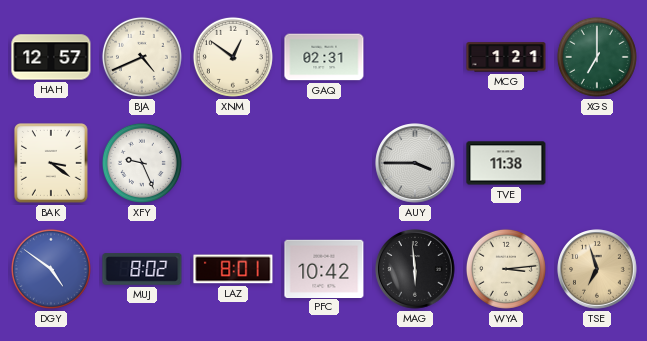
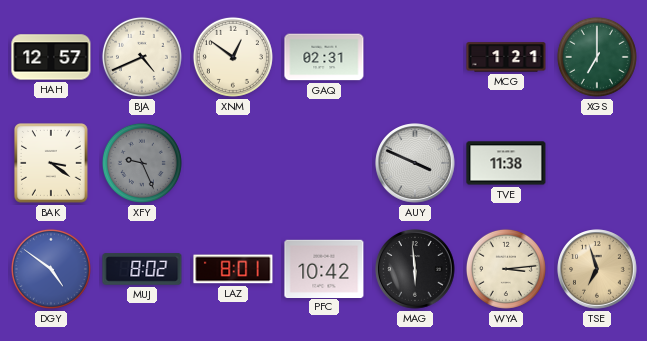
XFY dial: white -> grey (142, 163)
AUY: 3:45 -> 3:49 (415, 163)
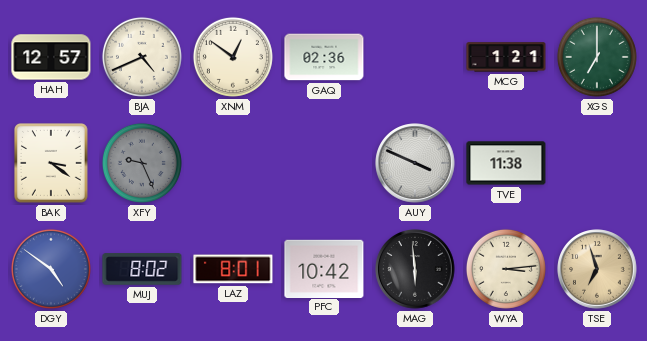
GAQ: 02:31 -> 02:36 (324, 57)
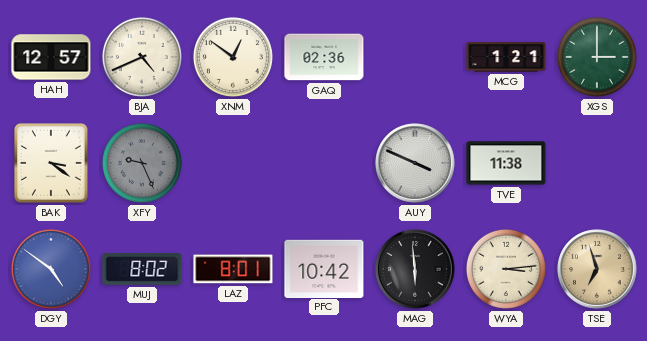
XGS: 7:00 -> 3:00 (597, 57)
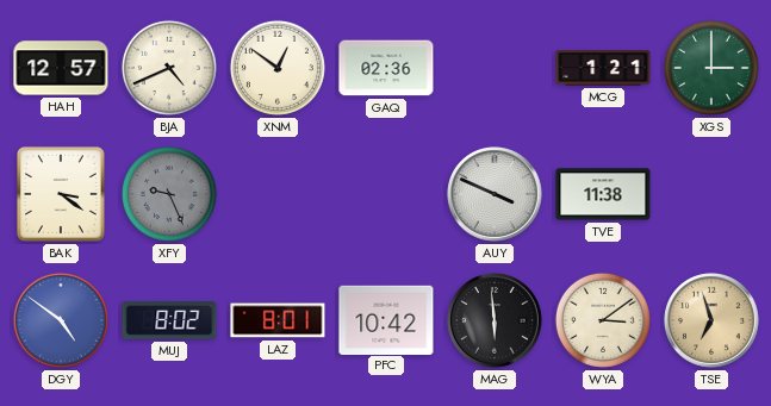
WYA: 3:14 -> 3:09 (603, 320)
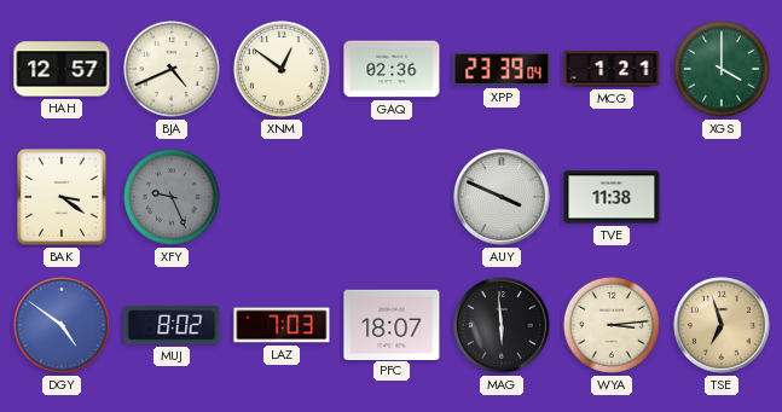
XPP: none -> 23:39 (502, 69)
XGS: 3:00 -> 4:00 (722, 69)
LAZ: 8:01 -> 7:03 (282, 325)
PFC: 10:42 -> 18:07 (392, 324)
WYA: 3:09 -> 3:14 (612, 325)
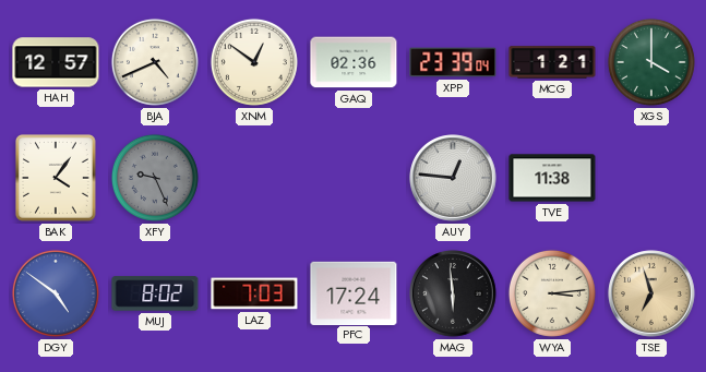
BAK: 3:21 -> 4:06 (57, 179)
AUY: 3:49 -> 12:46 (453, 178)
PFC: 18:07 -> 17:24 (354, 292)
